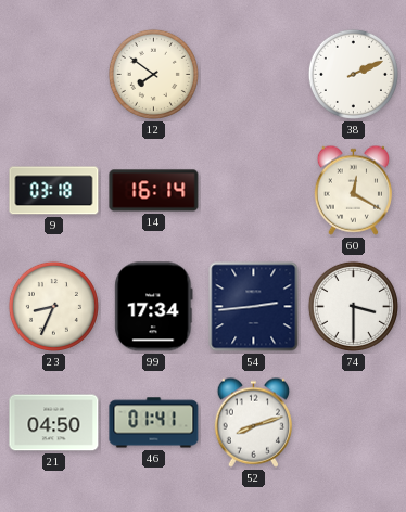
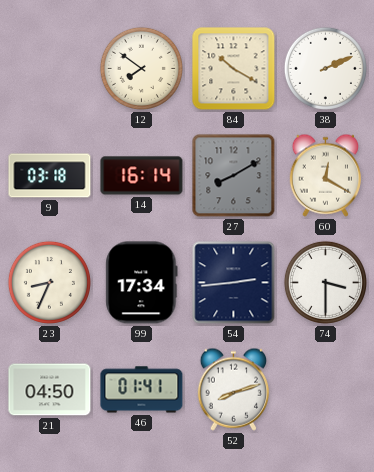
84: none -> 10:20 (234, 69)
27: none -> 8:10 (234, 176)
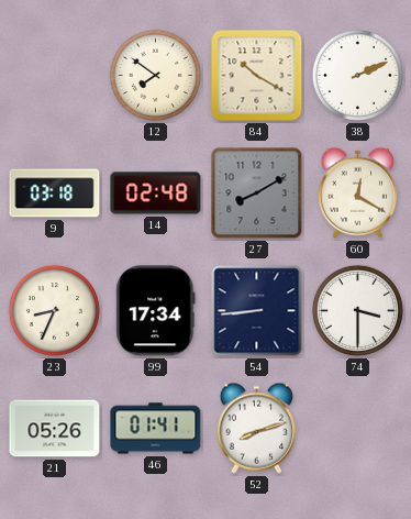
14: 16:14 -> 02:48 (156, 194)
54: 2:44 -> 8:44 (257, 311)
21: 04:50 -> 05:26 (55, 429)
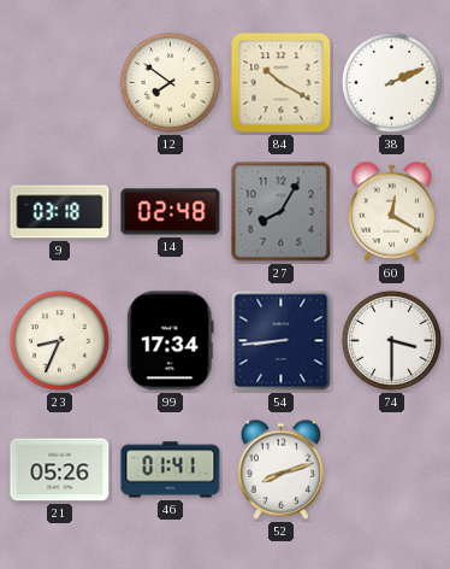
27: 8:10 -> 8:05 (282, 212)
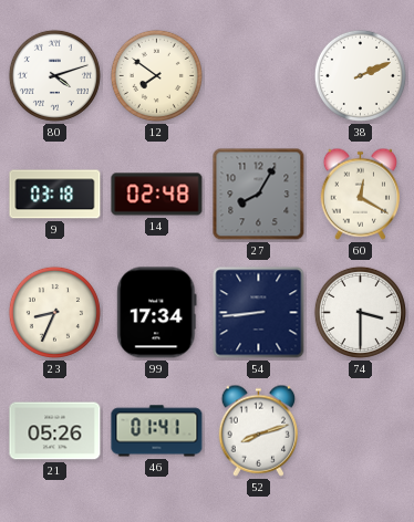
80: none -> 4:12 (54, 75)
84: 10:20 -> none (282, 83)
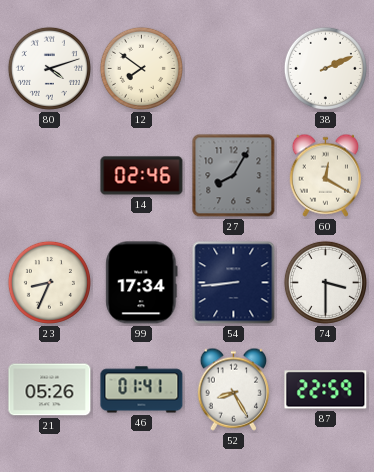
9: 03:18 -> none (55, 195)
14: 02:48 -> 02:46 (142, 176)
52: 8:12 -> 8:25 (233, 389)
87: none -> 22:59 (326, 390)
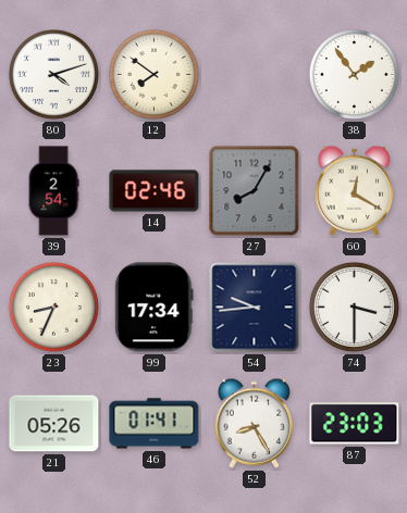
38: 2:11 -> 1:54 (354, 74)
39: none -> 2:54 (53, 191)
54: 8:44 -> 9:44 (255, 308)
87: 22:59 -> 23:03 (355, 424)
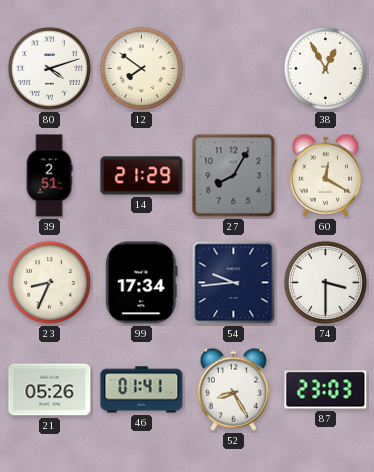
38: 1:54 -> 12:55 (325, 68)
39: 2:54 -> 2:51 (49, 176)
14: 02:46 -> 21:29 (142, 176)
